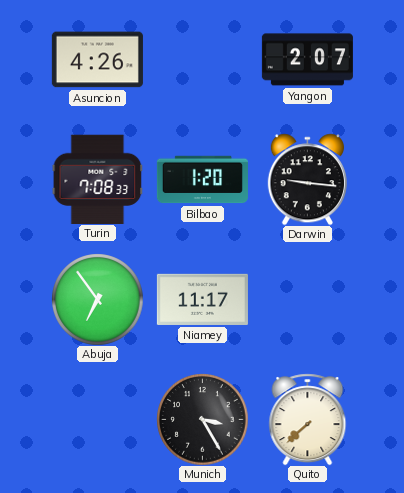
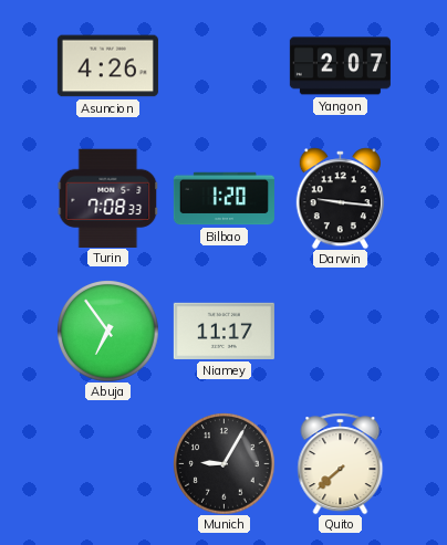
Munich: 3:25 -> 9:05 (224, 463)
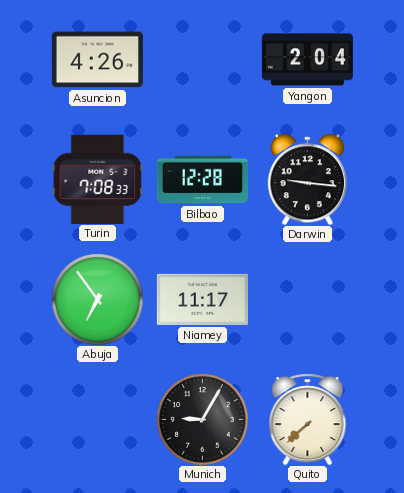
Yangon: 2:07 -> 2:04 (307, 60)
Bilbao: 1:20 -> 12:28 (202, 180)
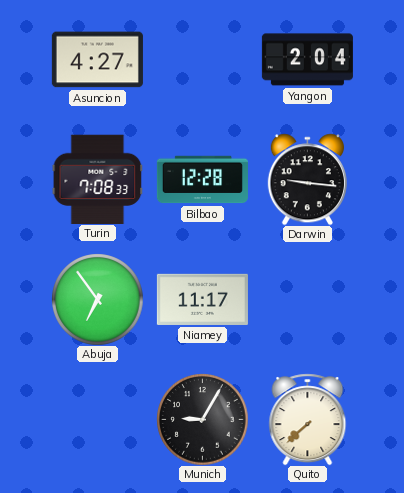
Asuncion: 4:26 -> 4:27 (97, 60)
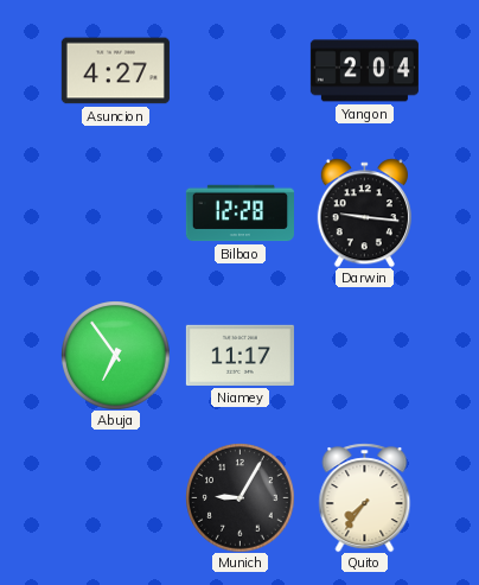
Turin: 7:08 -> none (97, 179)
Quito: 7:38 -> 7:36 (365, 497)
